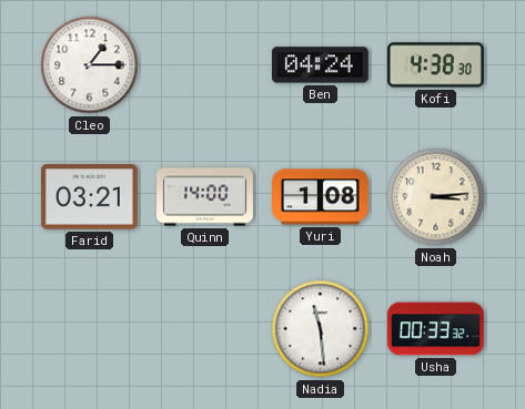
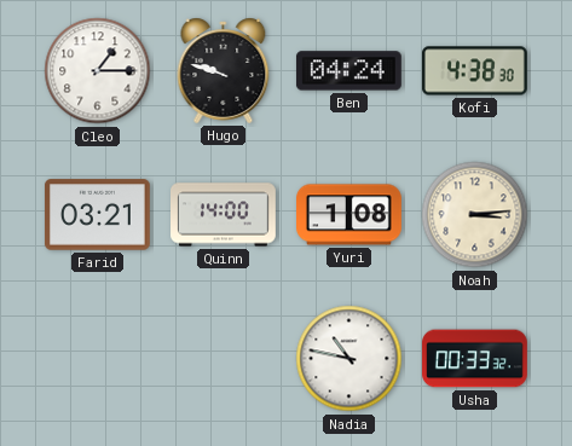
Hugo: none -> 9:48 (224, 70)
Nadia: 11:29 -> 10:47 (349, 359)
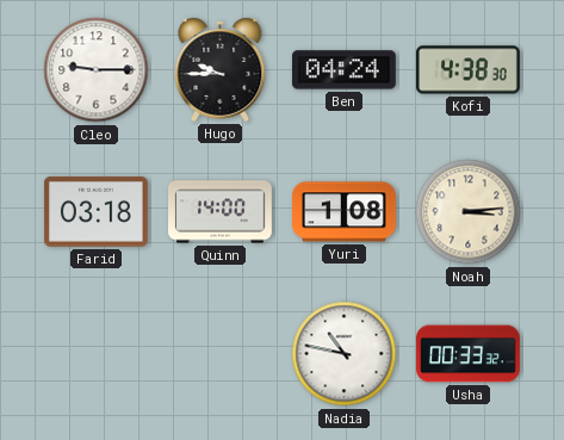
Cleo: 1:15 -> 9:15 (97, 70)
Hugo: 9:48 -> 9:45 (221, 69)
Farid: 03:21 -> 03:18 (95, 212)
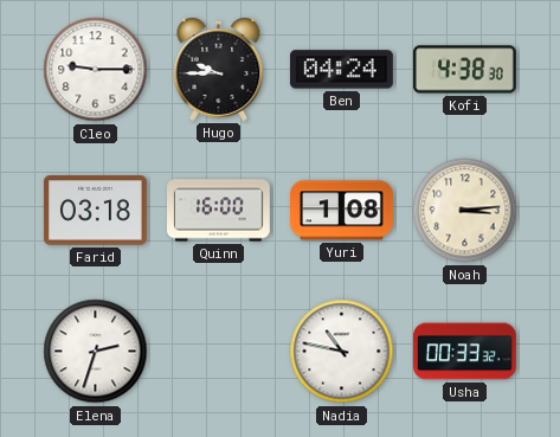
Quinn: 14:00 -> 16:00 (219, 211)
Elena: none -> 2:33 (96, 352)
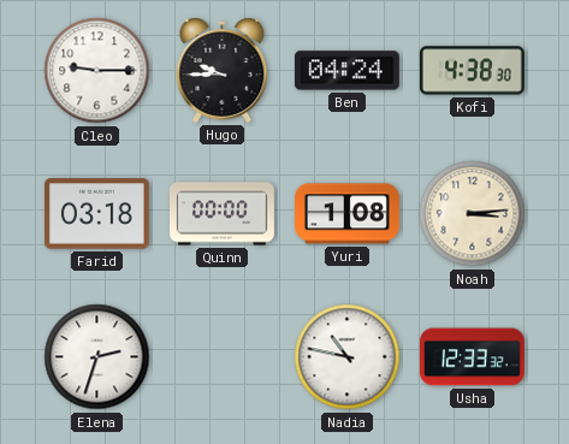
Quinn: 16:00 -> 00:00 (223, 214)
Usha: 00:33 -> 12:33 (473, 357)
